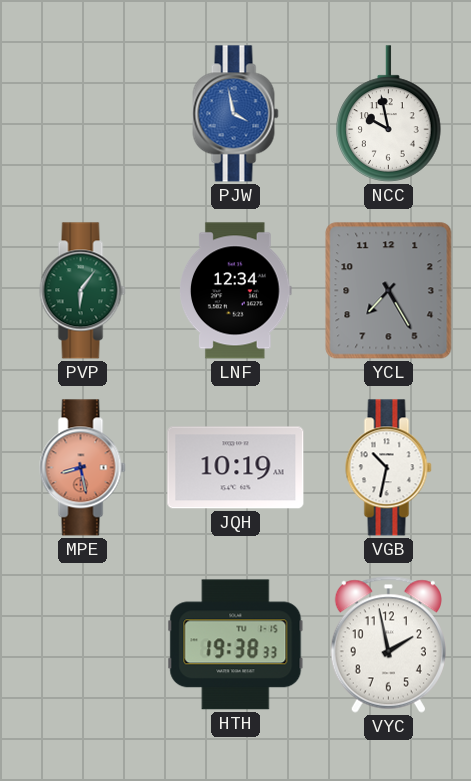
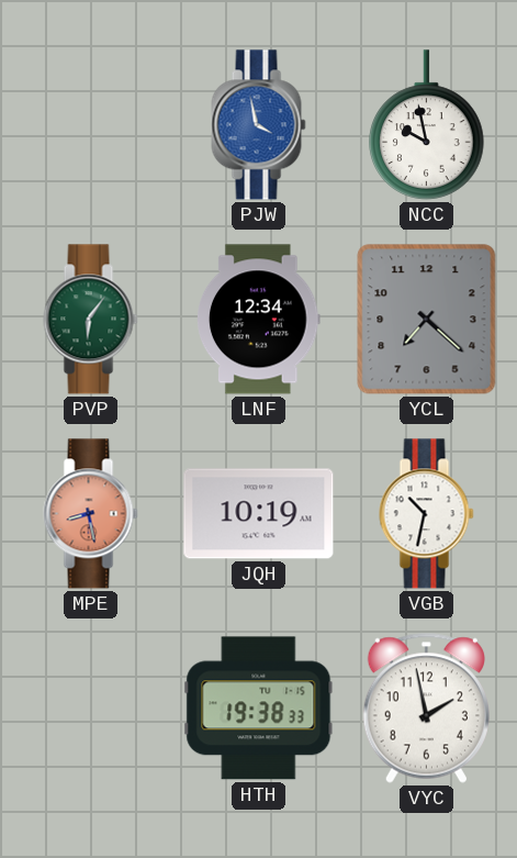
YCL: 7:25 -> 7:22 (427, 320)
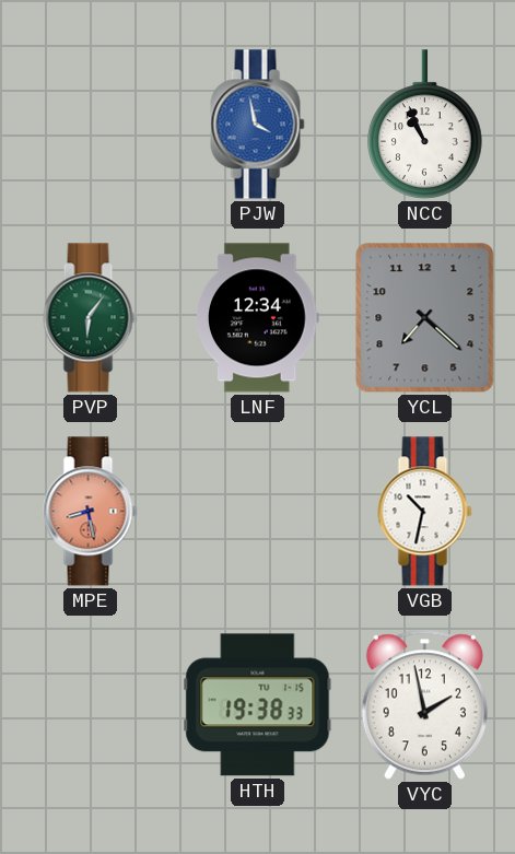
NCC: 9:58 -> 10:56 (425, 125)
JQH: 10:19 -> none (259, 514)
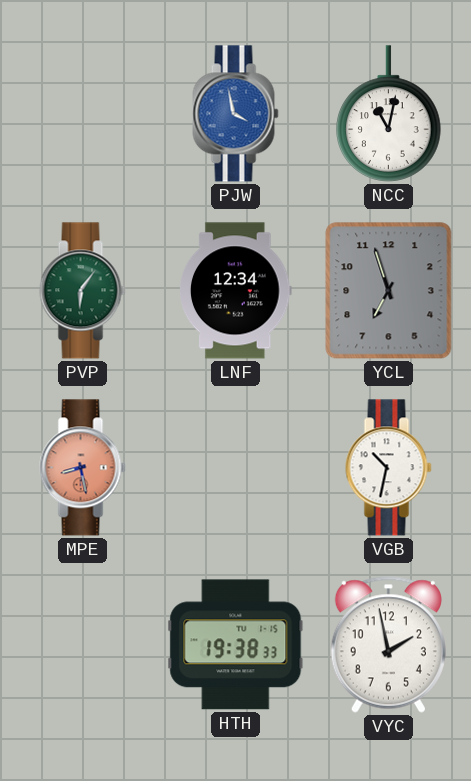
NCC: 10:56 -> 11:02 (389, 114)
YCL: 7:22 -> 6:57 (389, 291)
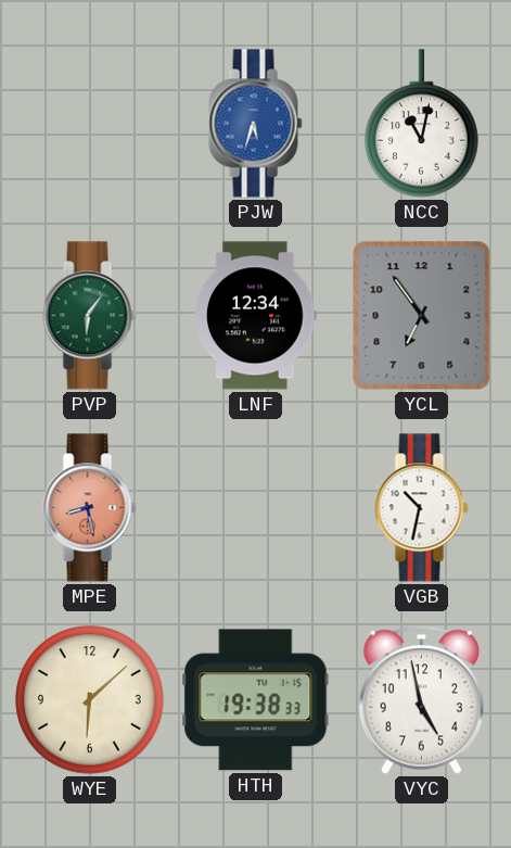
PJW: 3:58 -> 5:33 (256, 124)
YCL: 6:57 -> 6:54 (422, 316)
WYE: none -> 6:08 (90, 700)
VYC: 1:58 -> 4:58 (421, 699)
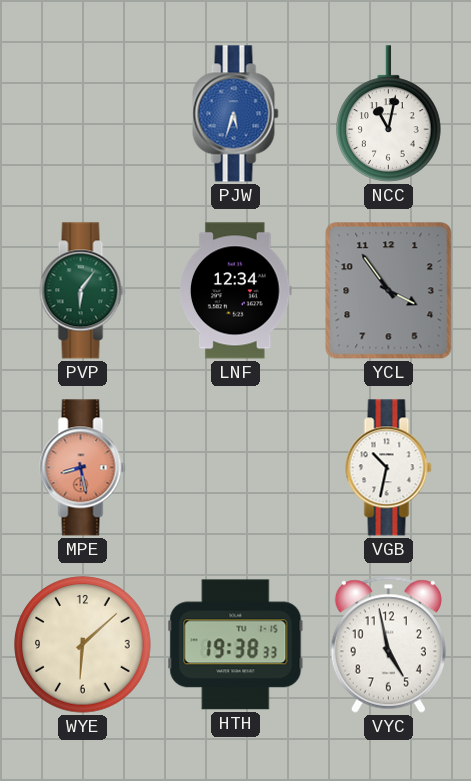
YCL: 6:54 -> 3:54 (389, 291)
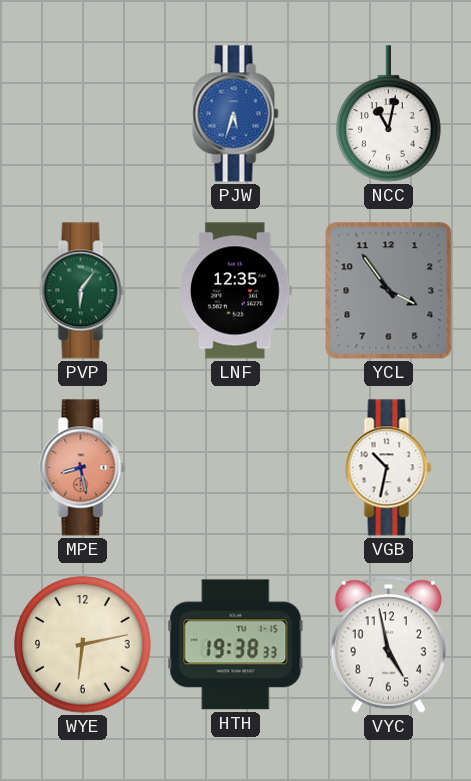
LNF: 12:34 -> 12:35 (236, 291)
WYE: 6:08 -> 6:13 (83, 645)
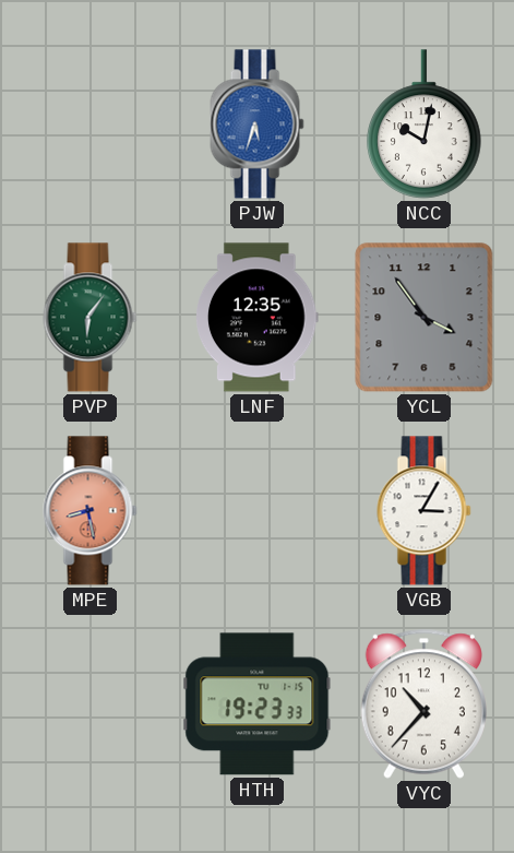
NCC: 11:02 -> 10:02 (425, 125)
VGB: 10:32 -> 3:05 (425, 511)
WYE: 6:13 -> none (83, 645)
HTH: 19:38 -> 19:23 (258, 704)
VYC: 4:58 -> 10:37 (423, 703)
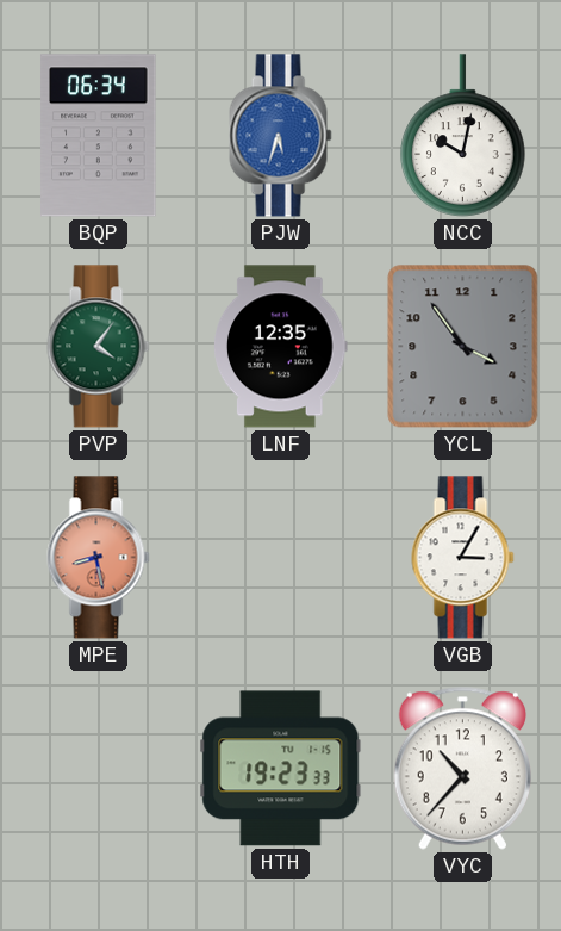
BQP: none -> 06:34 (99, 136)
PVP: 6:06 -> 4:06 (99, 347)
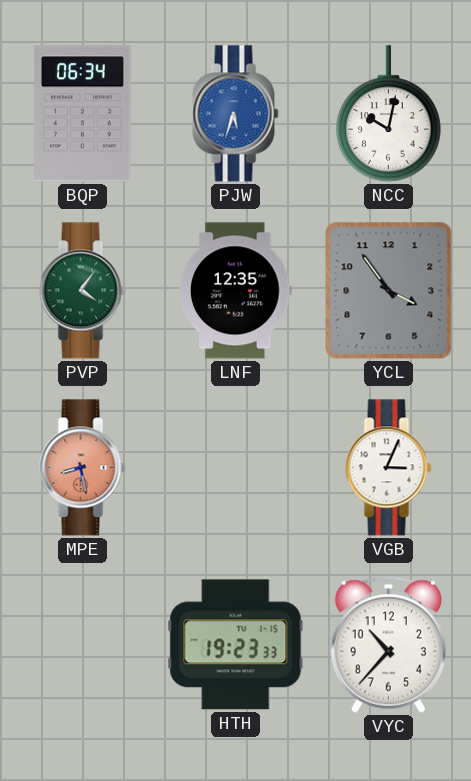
VGB: 3:05 -> 3:04 (389, 468)
